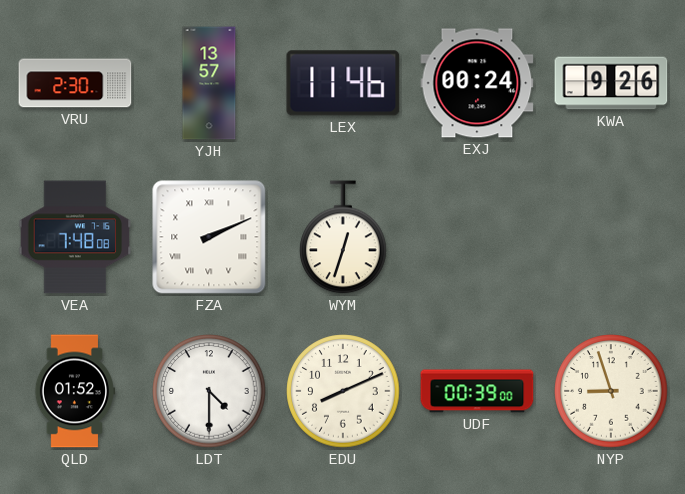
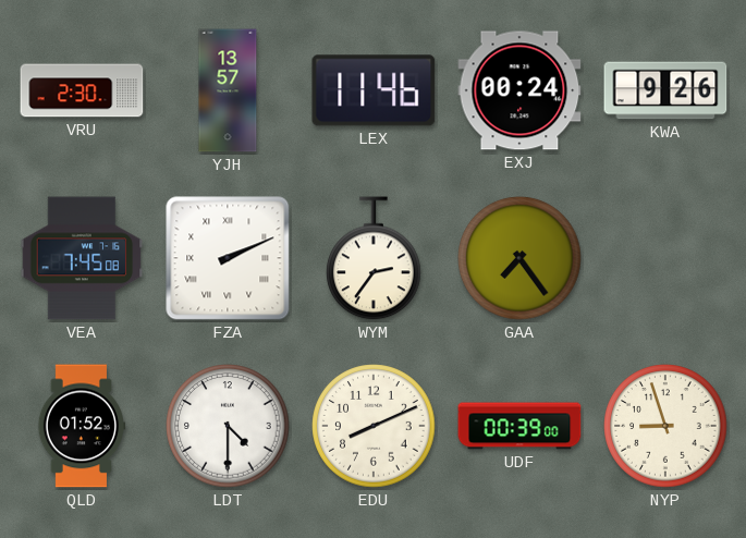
VEA: 7:48 -> 7:45 (82, 258)
WYM: 12:33 -> 2:36 (375, 258)
GAA: none -> 7:24 (519, 258)
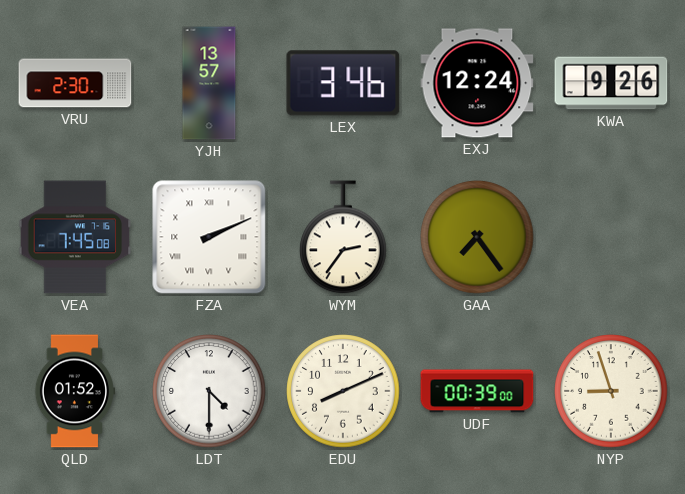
LEX: 11:46 -> 3:46 (343, 83)
EXJ: 00:24 -> 12:24 (477, 83)
